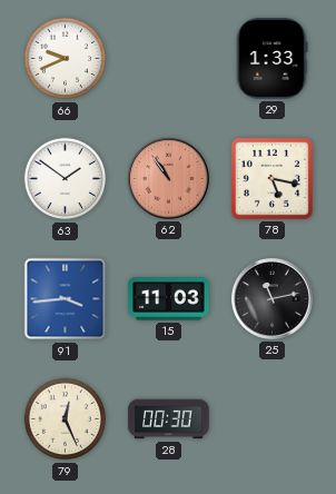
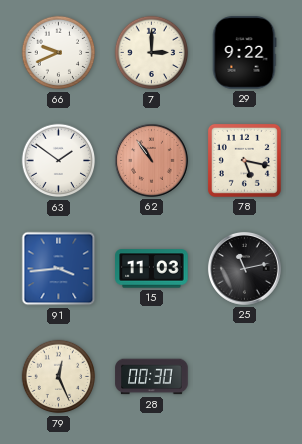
7: none -> 3:00 (152, 53)
29: 1:33 -> 9:22 (244, 53)
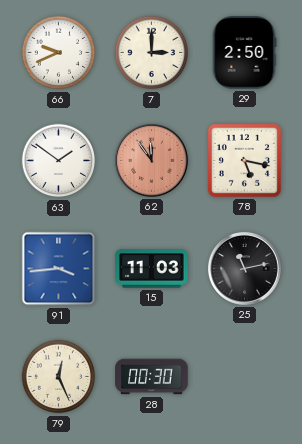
29: 9:22 -> 2:50 (244, 53)
62: 10:54 -> 11:54 (151, 161)
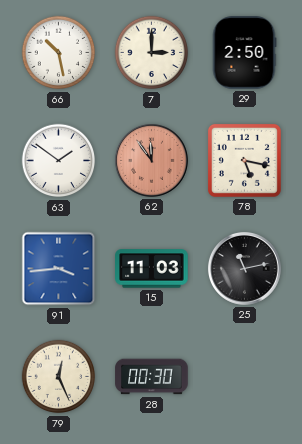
66: 9:41 -> 10:28 (59, 53)
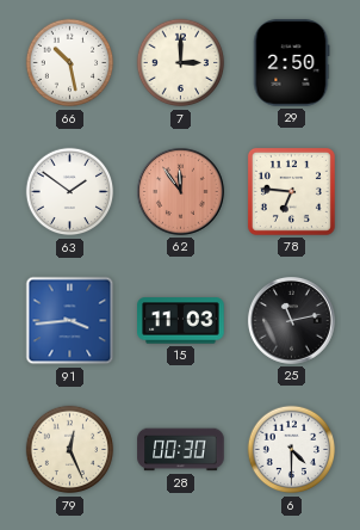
78: 5:17 -> 6:46 (291, 191)
6: none -> 4:30 (292, 450)
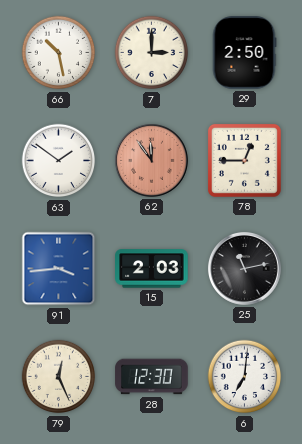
78: 6:46 -> 12:45 (244, 160)
15: 11:03 -> 2:03 (152, 269)
28: 00:30 -> 12:30 (152, 377)
6: 4:30 -> 7:01 (245, 377)
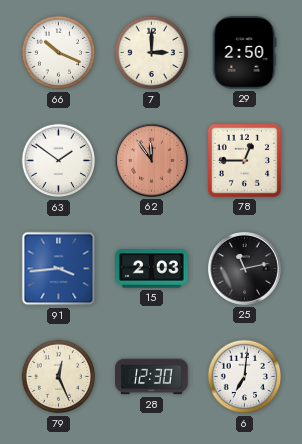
66: 10:28 -> 10:19 (59, 53)
